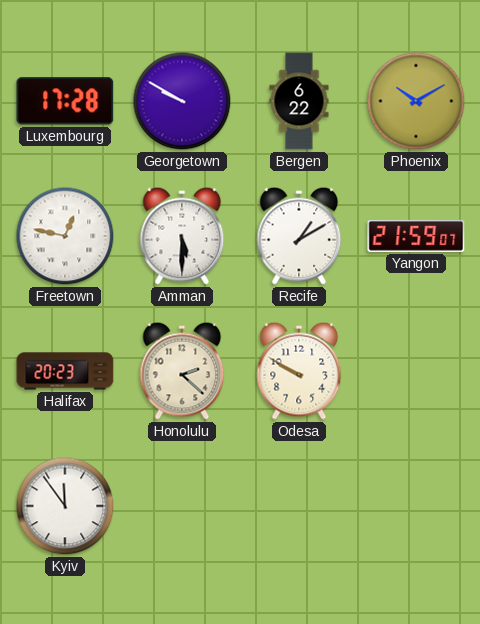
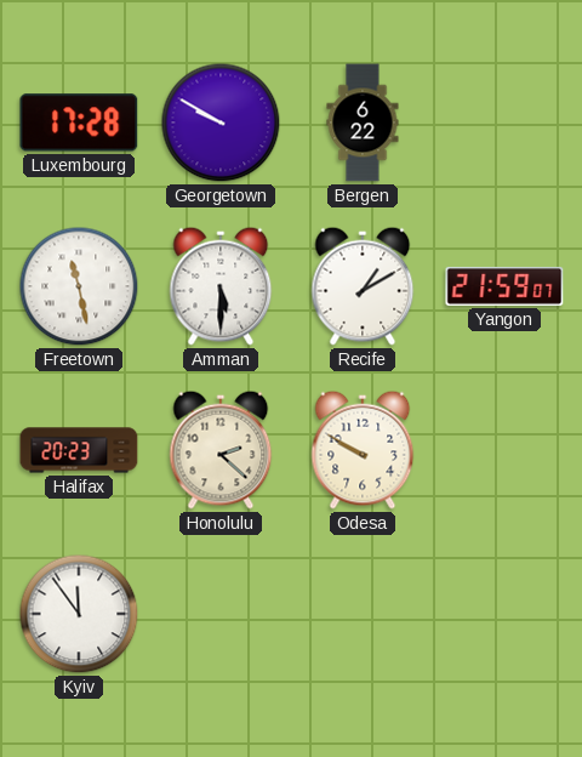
Phoenix: 10:10 -> none (416, 101)
Freetown: 12:47 -> 11:28 (79, 286)
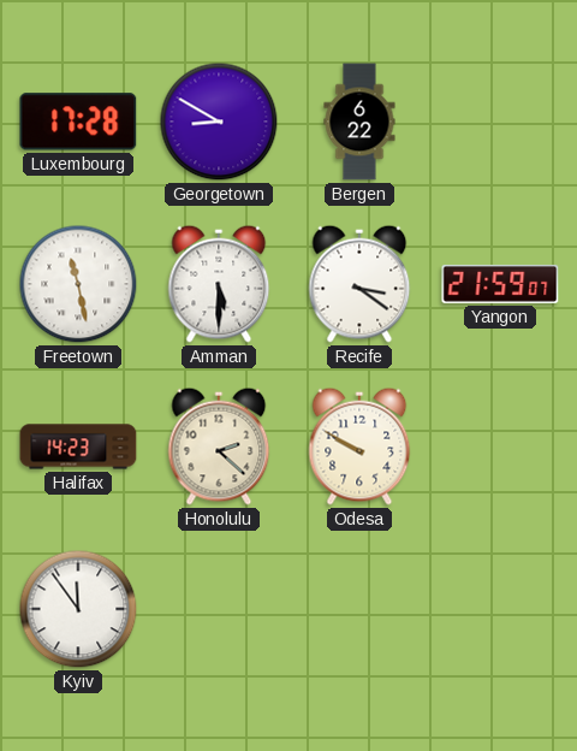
Georgetown: 9:50 -> 8:50 (219, 122)
Recife: 1:10 -> 3:21 (359, 284)
Halifax: 20:23 -> 14:23 (78, 447)
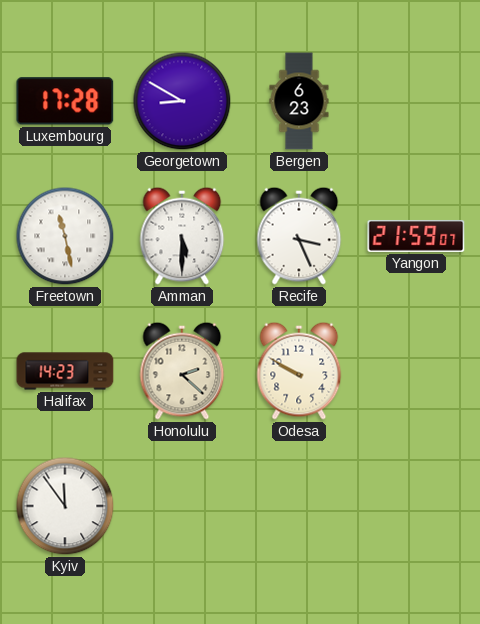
Bergen: 6:22 -> 6:23 (299, 101)
Recife: 3:21 -> 3:26 (299, 236)
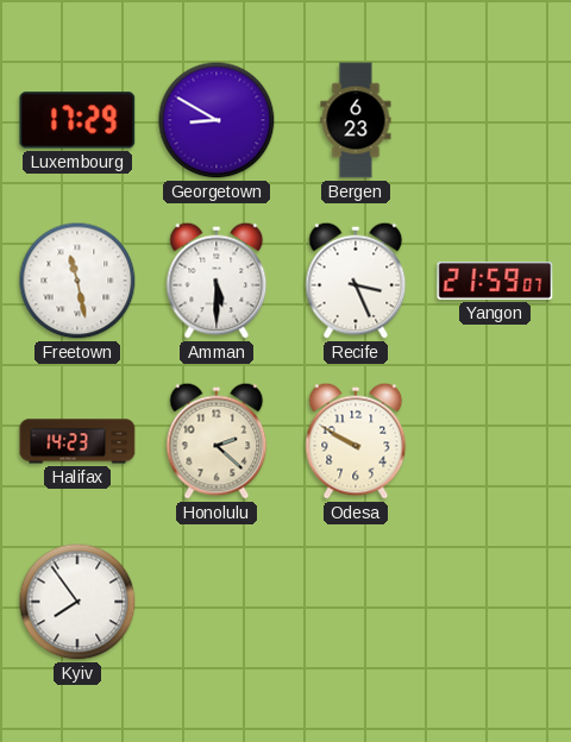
Luxembourg: 17:28 -> 17:29 (77, 120)
Kyiv: 11:54 -> 7:54 (77, 602)
